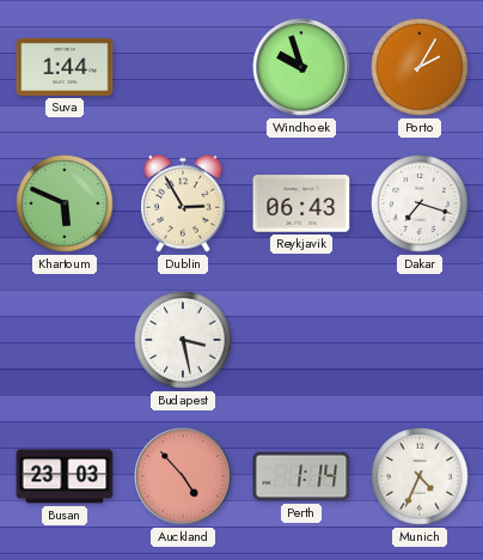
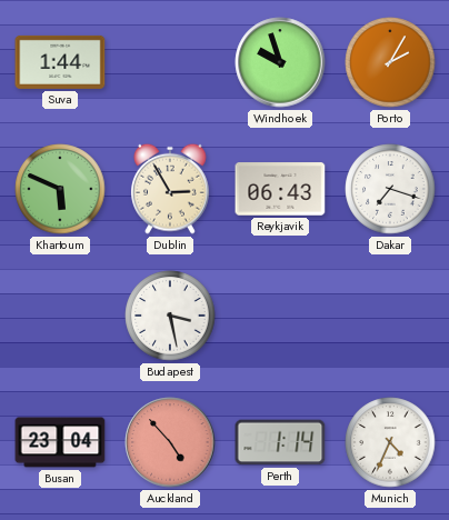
Busan: 23:03 -> 23:04 (60, 442)
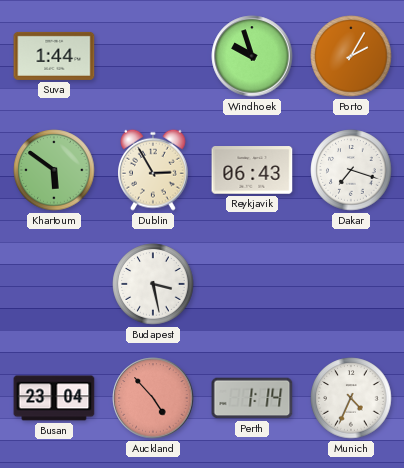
Khartoum: 5:49 -> 5:51 (54, 170)
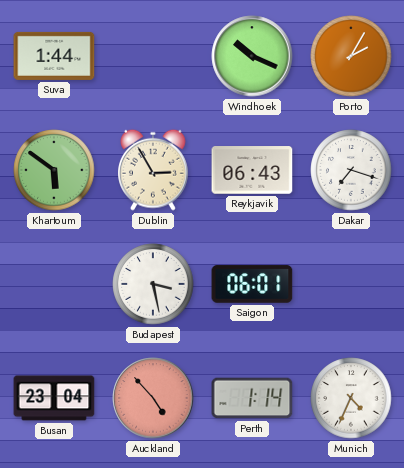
Windhoek: 9:57 -> 10:19 (252, 56)
Saigon: none -> 06:01 (252, 284)
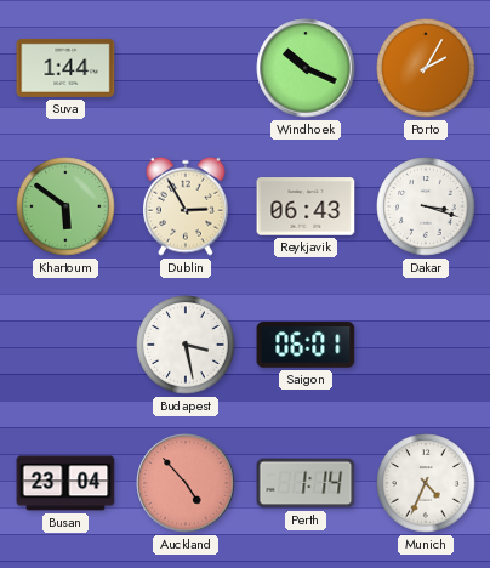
Dakar: 7:18 -> 3:18 (426, 206)
